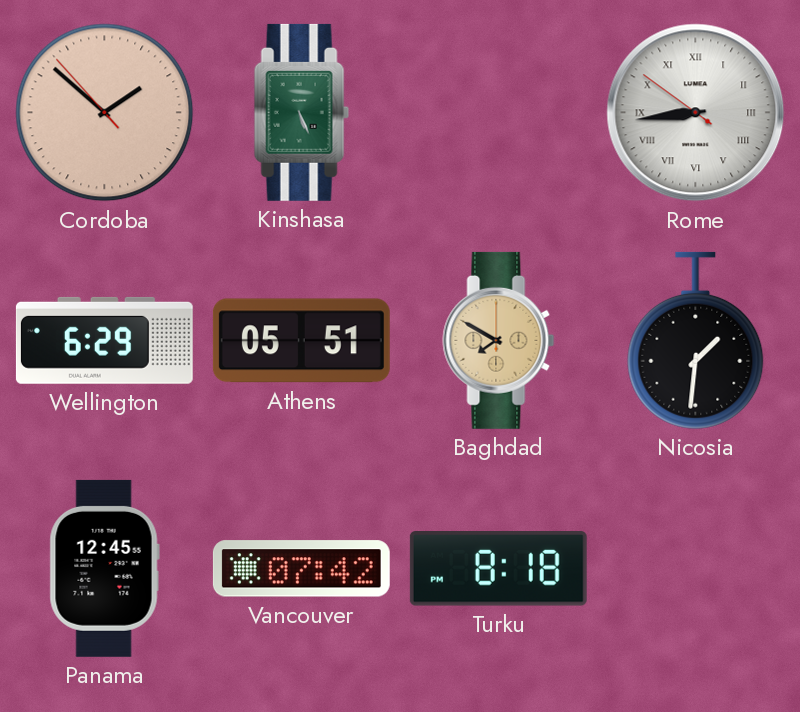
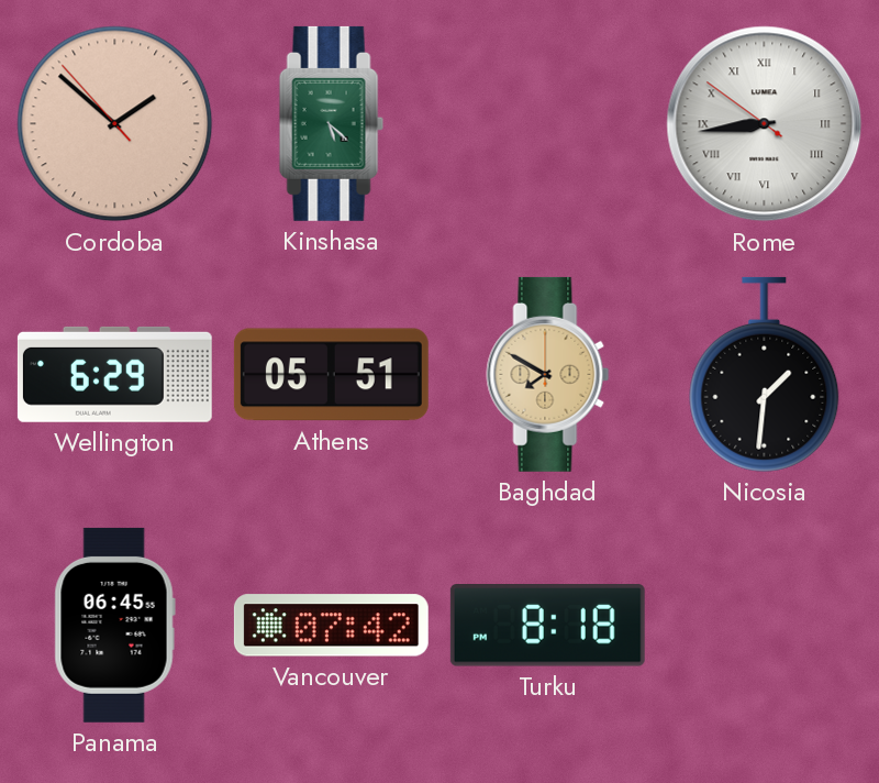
Kinshasa: 5:26 -> 5:22 (331, 123)
Panama: 12:45 -> 06:45 (114, 625)
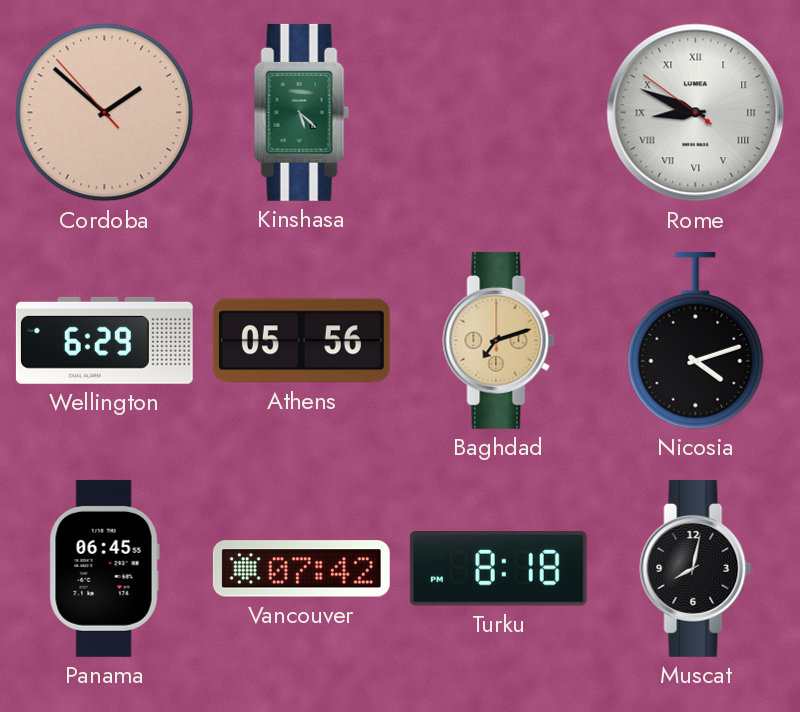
Rome: 8:43 -> 8:48 (696, 113)
Athens: 05:51 -> 05:56 (301, 341)
Baghdad: 7:50 -> 7:12 (499, 340)
Nicosia: 1:31 -> 4:12 (696, 340)
Muscat: none -> 8:02 (696, 568)
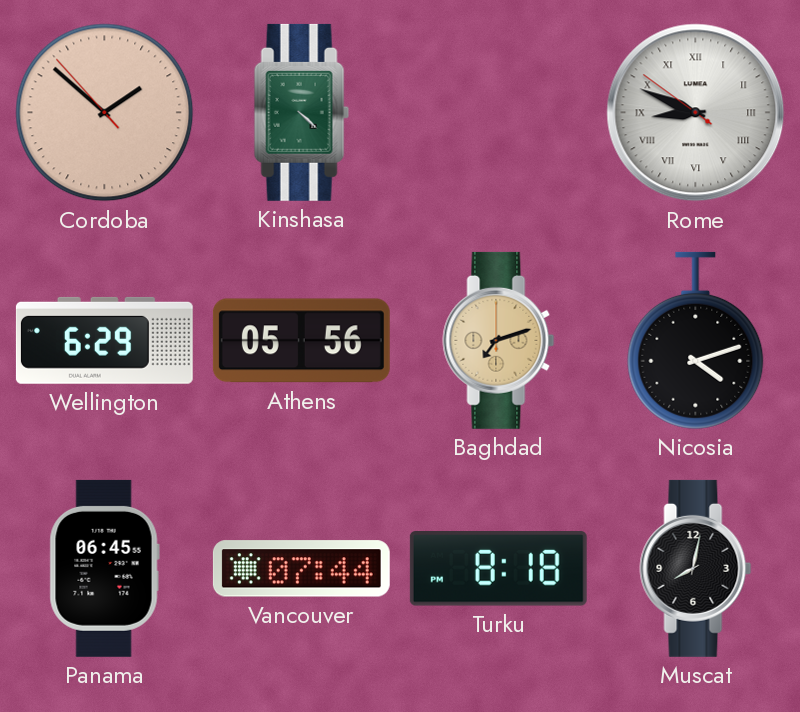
Kinshasa: 5:22 -> 4:22 (301, 112)
Vancouver: 07:42 -> 07:44 (301, 569)
